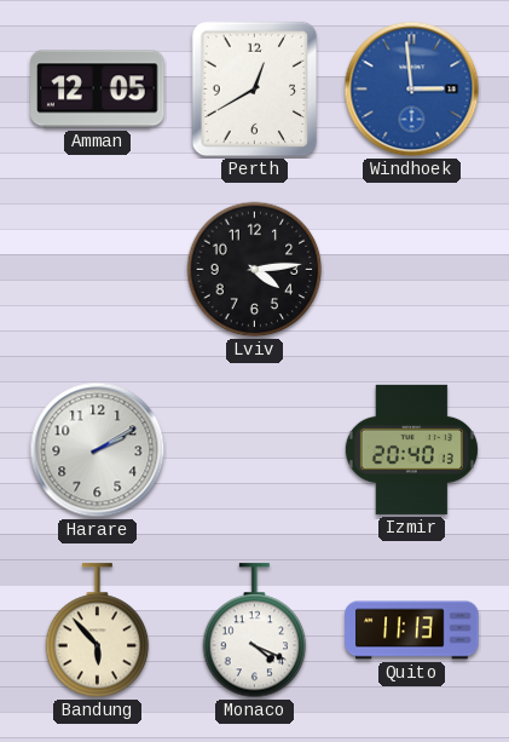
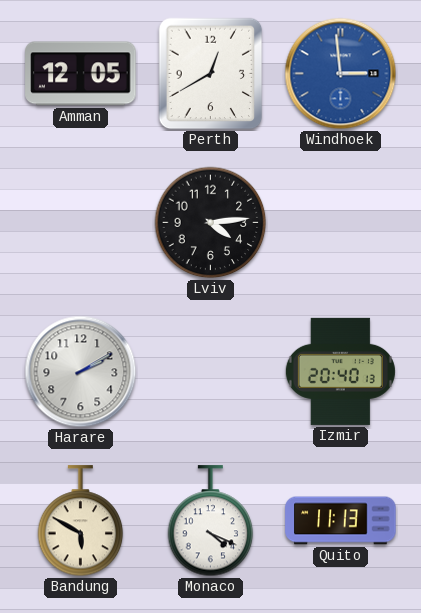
Bandung: 5:53 -> 5:50 (81, 521)
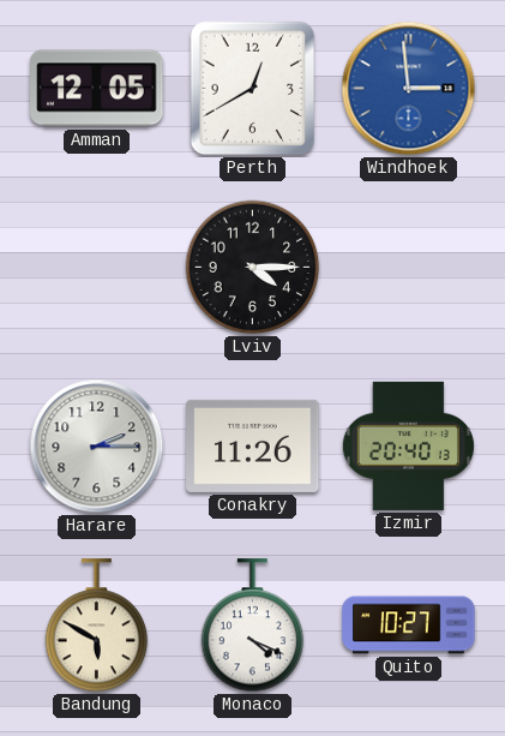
Lviv: 4:14 -> 4:15 (253, 268)
Harare: 2:10 -> 2:15 (97, 447)
Conakry: none -> 11:26 (253, 445)
Quito: 11:13 -> 10:27 (409, 626)
